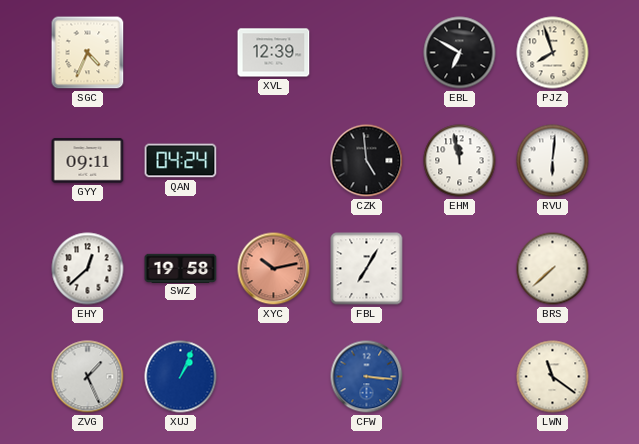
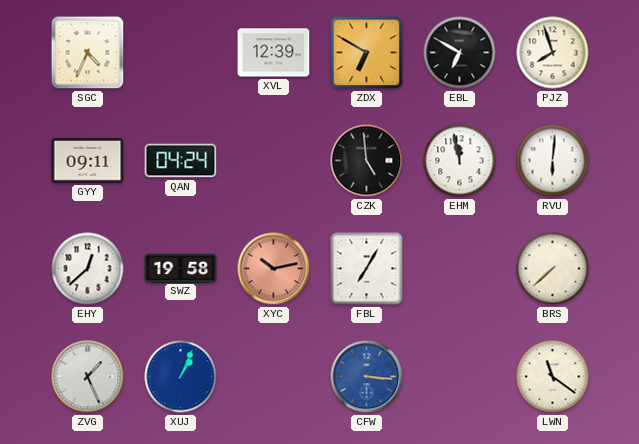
ZDX: none -> 6:50 (367, 53)
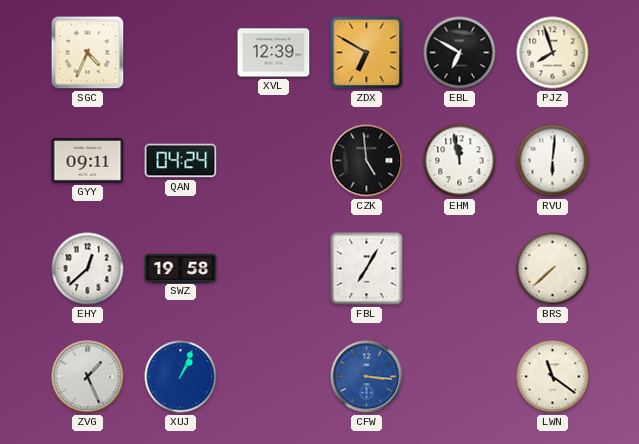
XYC: 10:13 -> none (274, 269)
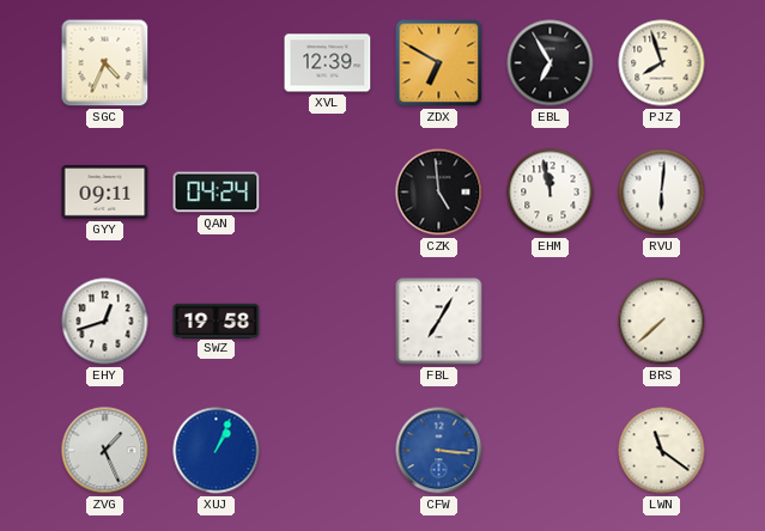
EBL: 6:50 -> 6:55 (551, 63)
EHY: 12:38 -> 12:42 (105, 322)
